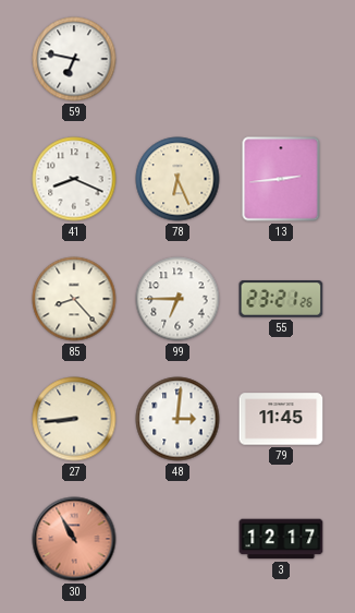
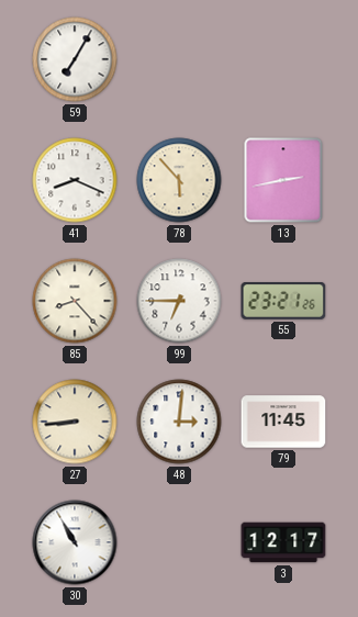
59: 6:47 -> 7:05 (75, 59)
78: 6:26 -> 5:53 (179, 180)
13: 2:44 -> 2:43 (283, 180)
30 dial: salmon -> white (75, 542)
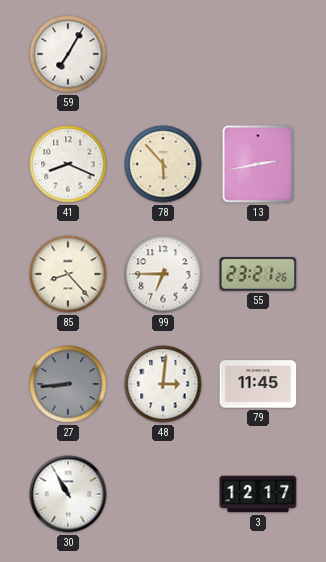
27 dial: cream -> grey (68, 384)
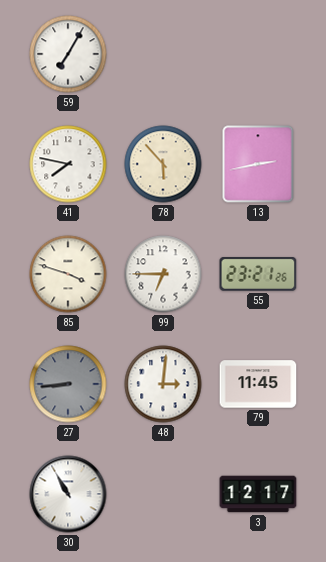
41: 8:19 -> 7:47 (68, 164)
85: 8:23 -> 3:48 (68, 274)
